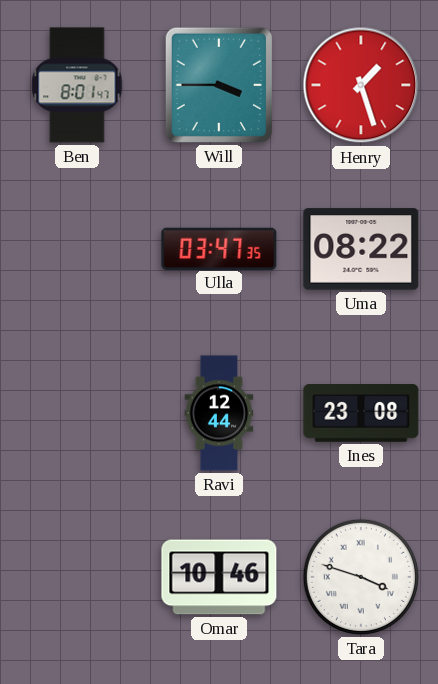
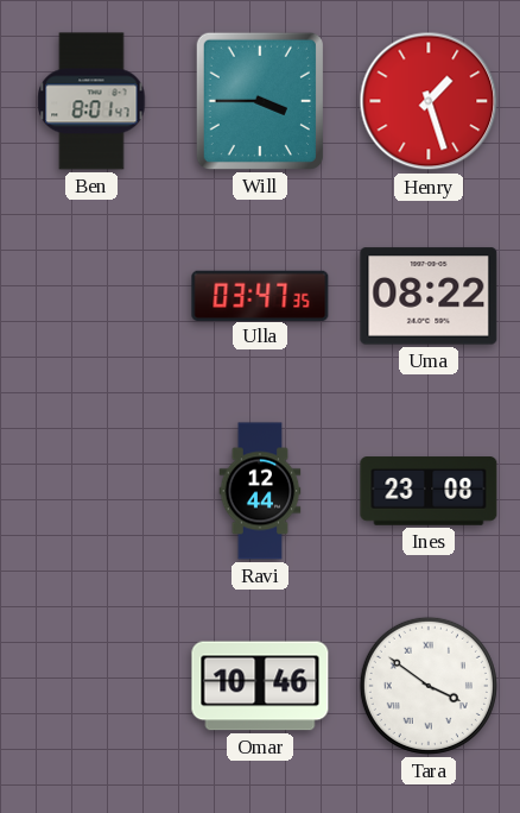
Tara: 3:48 -> 3:51 (429, 686)
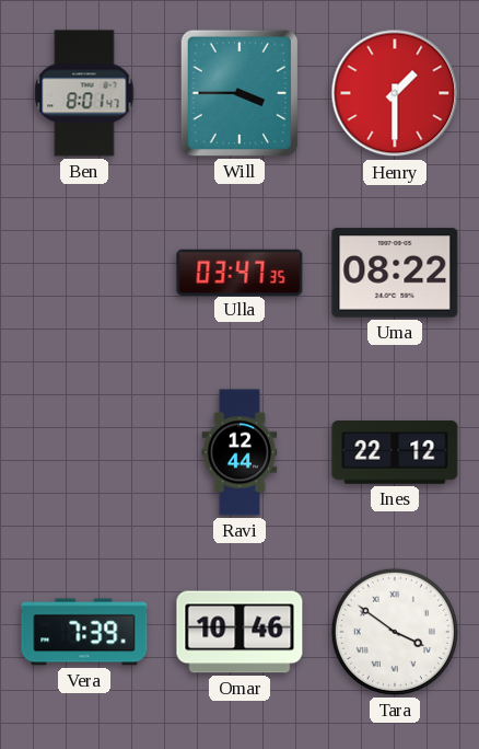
Henry: 1:27 -> 1:30 (395, 93)
Ines: 23:08 -> 22:12 (395, 452)
Vera: none -> 7:39 (84, 632)
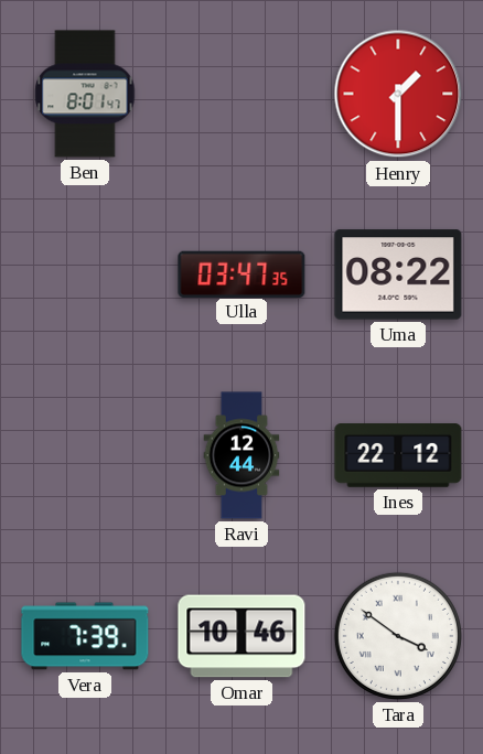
Will: 3:45 -> none (240, 93)
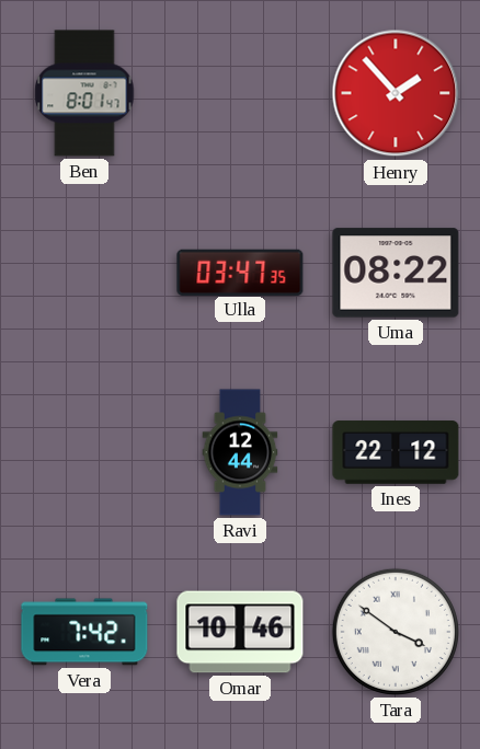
Henry: 1:30 -> 1:53 (396, 93)
Vera: 7:39 -> 7:42 (84, 632)
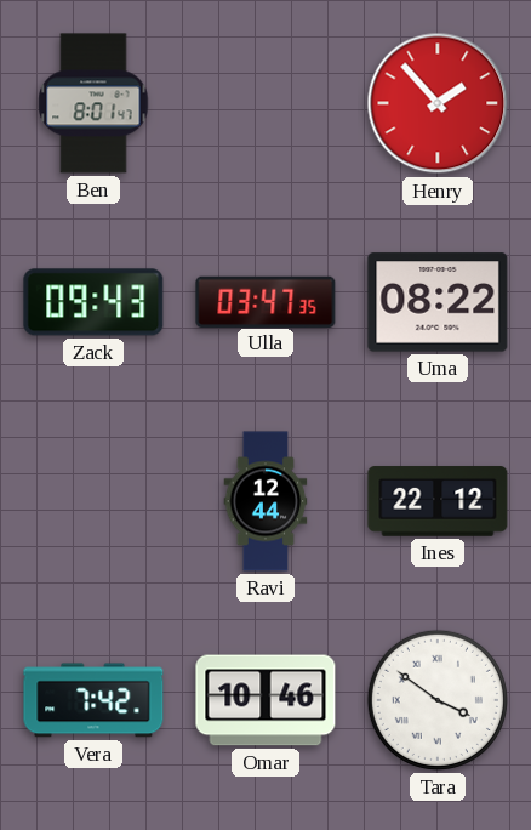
Zack: none -> 09:43 (93, 302)
